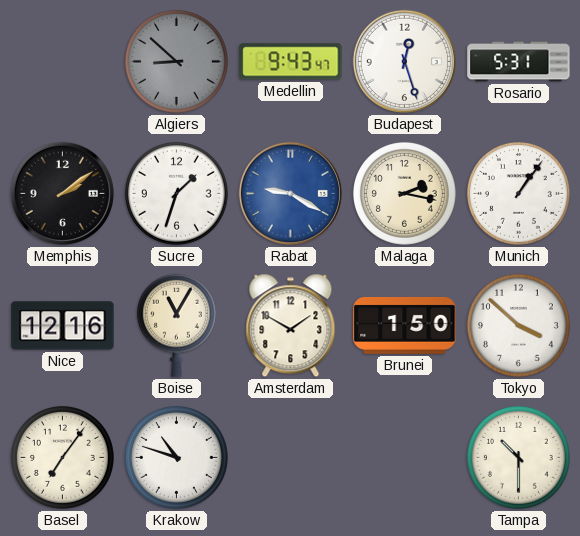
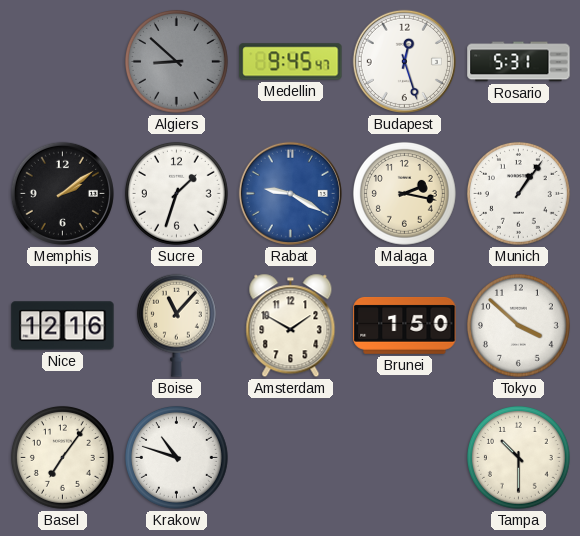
Medellin: 9:43 -> 9:45 (291, 62)
Boise: 11:05 -> 11:07 (176, 325)
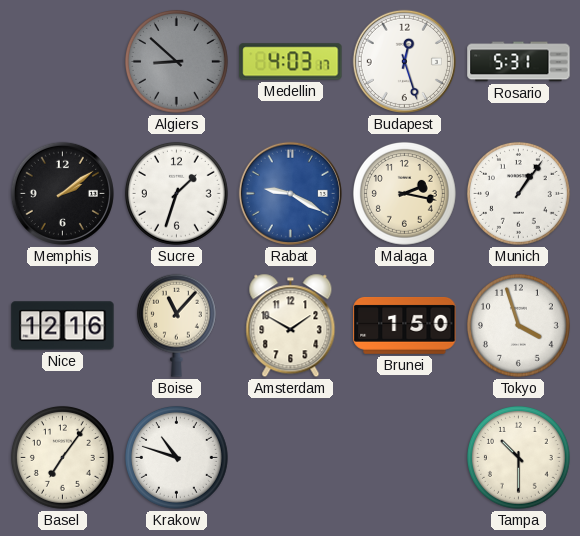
Medellin: 9:45 -> 4:03 (291, 62)
Tokyo: 3:52 -> 3:57 (518, 325)
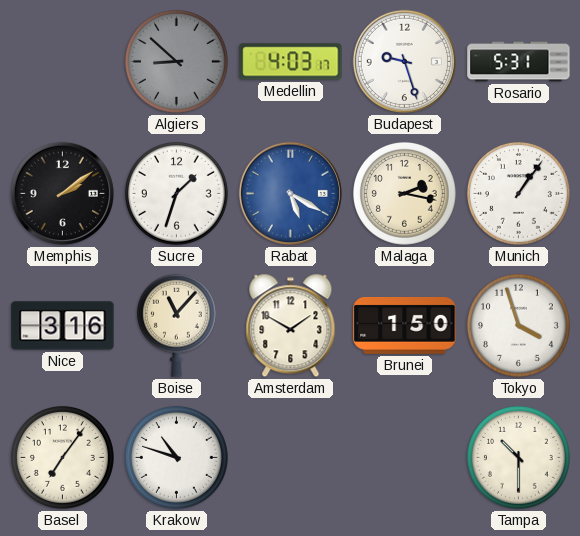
Budapest: 12:27 -> 9:27 (404, 61)
Rabat: 9:20 -> 5:20 (290, 193)
Nice: 12:16 -> 3:16 (63, 326)
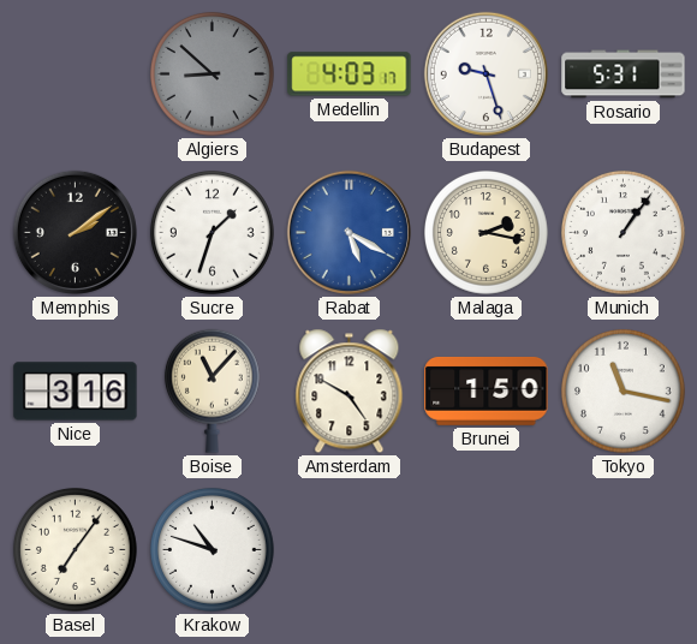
Amsterdam: 1:50 -> 4:50 (350, 392)
Tokyo: 3:57 -> 11:17 (622, 390)
Tampa: 10:30 -> none (518, 457)
